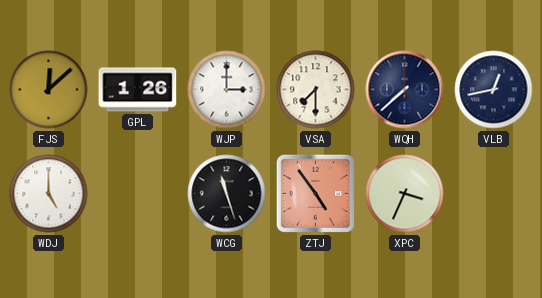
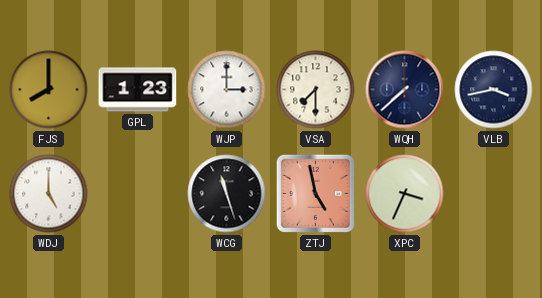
FJS: 12:08 -> 8:00 (49, 90)
GPL: 1:26 -> 1:23 (138, 90)
VLB: 12:43 -> 3:43 (494, 90)
ZTJ: 4:54 -> 4:58 (315, 193)
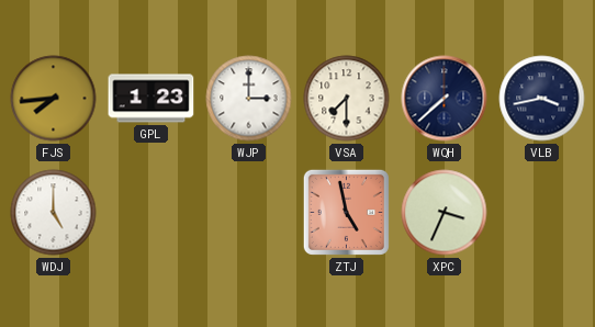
FJS: 8:00 -> 7:44 (54, 99)
WCG: 11:27 -> none (227, 194)
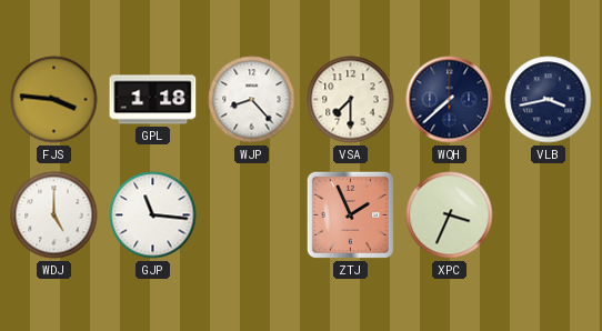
FJS: 7:44 -> 3:46 (54, 100)
GPL: 1:23 -> 1:18 (153, 100)
WJP: 3:00 -> 8:23 (252, 100)
GJP: none -> 11:16 (153, 215)
ZTJ: 4:58 -> 1:56 (350, 214)
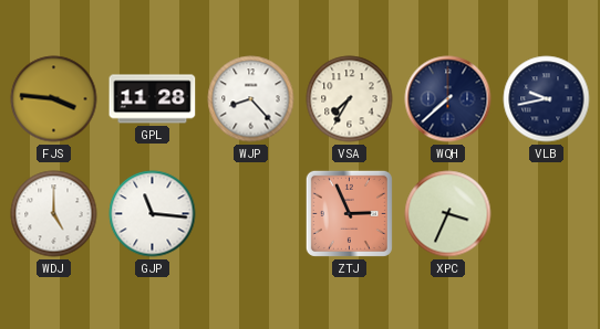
GPL: 1:18 -> 11:28 (153, 99)
VSA: 7:30 -> 7:35 (350, 99)
VLB: 3:43 -> 9:43 (547, 99)
ZTJ: 1:56 -> 2:56 (349, 213)
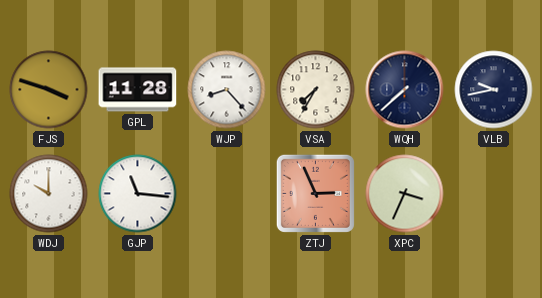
FJS: 3:46 -> 3:48 (49, 90)
WDJ: 5:00 -> 10:00 (49, 194)
